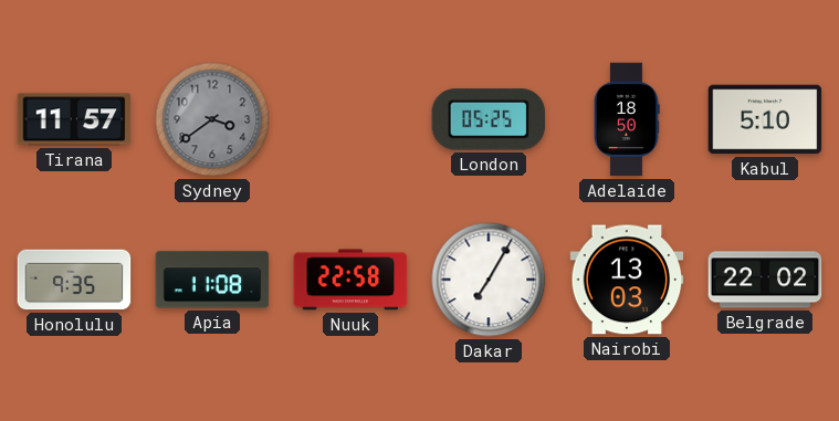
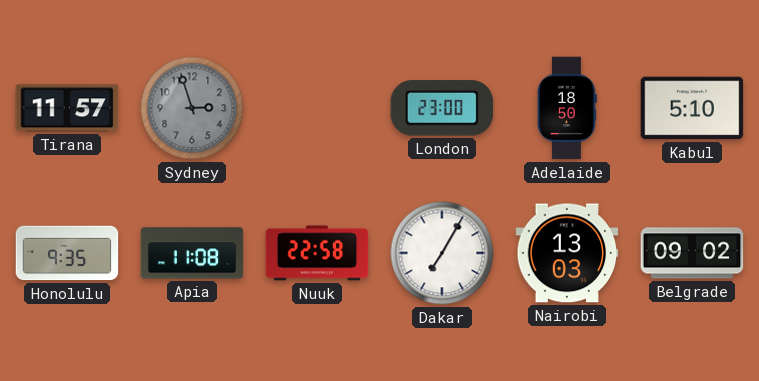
Sydney: 3:39 -> 2:57 (192, 108)
London: 05:25 -> 23:00 (442, 108)
Belgrade: 22:02 -> 09:02 (692, 253)
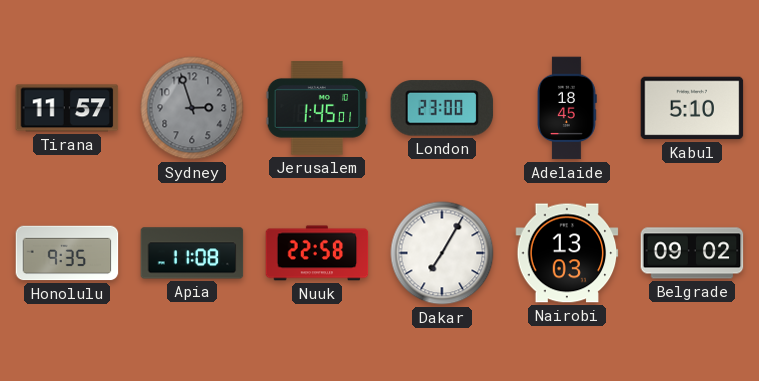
Jerusalem: none -> 1:45 (317, 109)
Adelaide: 18:50 -> 18:45 (568, 108)
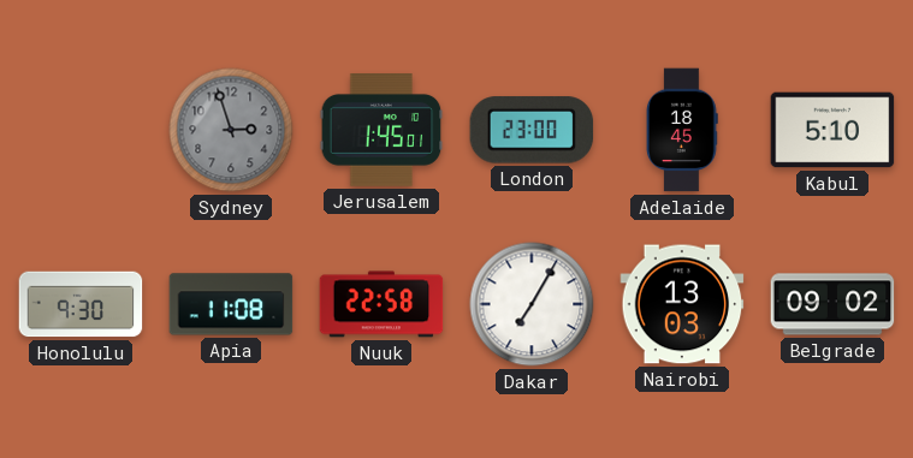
Tirana: 11:57 -> none (67, 108)
Honolulu: 9:35 -> 9:30 (81, 304)
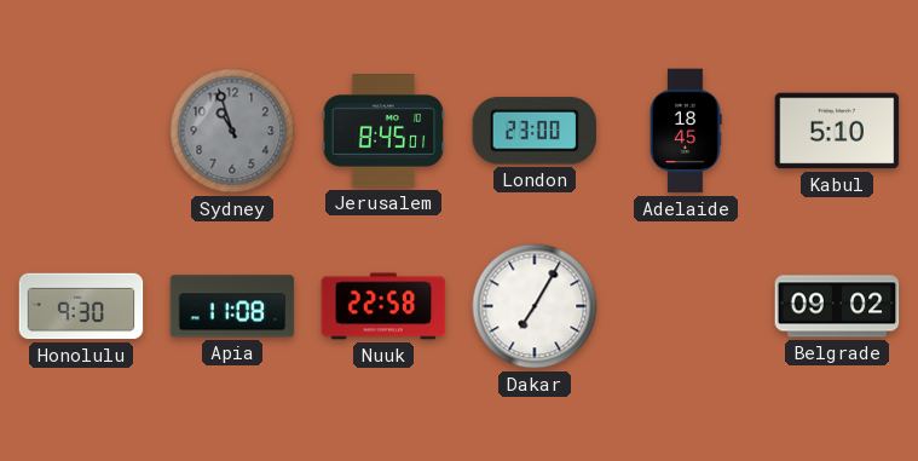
Sydney: 2:57 -> 10:57 (232, 131)
Jerusalem: 1:45 -> 8:45 (383, 132)
Nairobi: 13:03 -> none (682, 304)
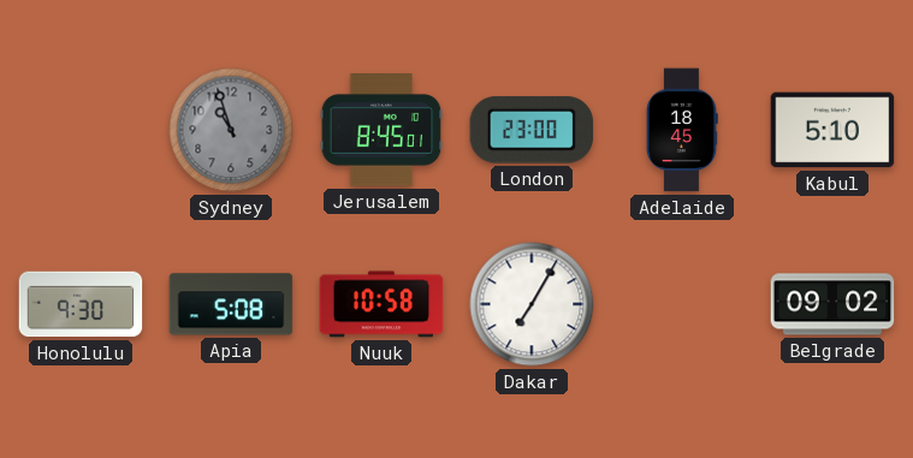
Apia: 11:08 -> 5:08 (231, 304)
Nuuk: 22:58 -> 10:58 (381, 304)
